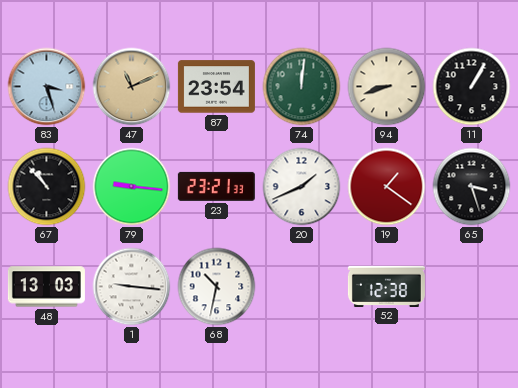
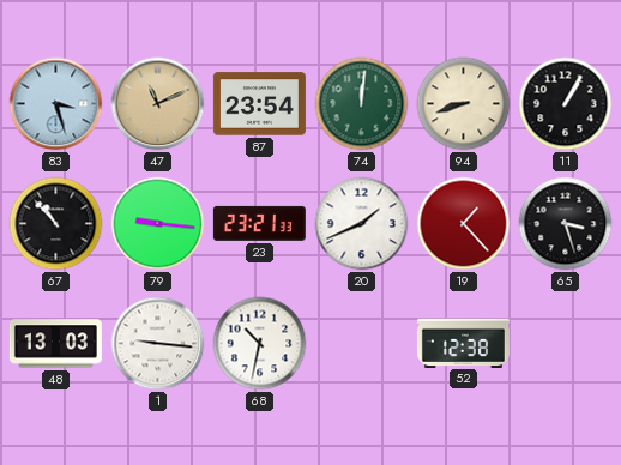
19: 1:21 -> 1:23 (464, 224)
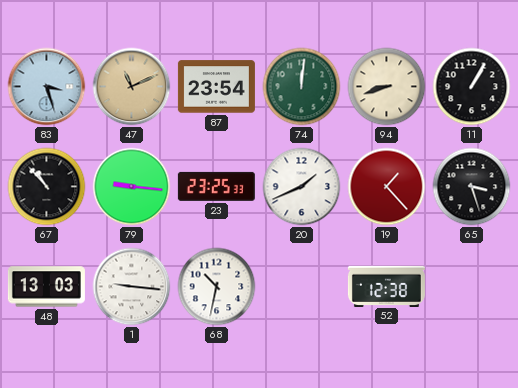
23: 23:21 -> 23:25 (216, 186)
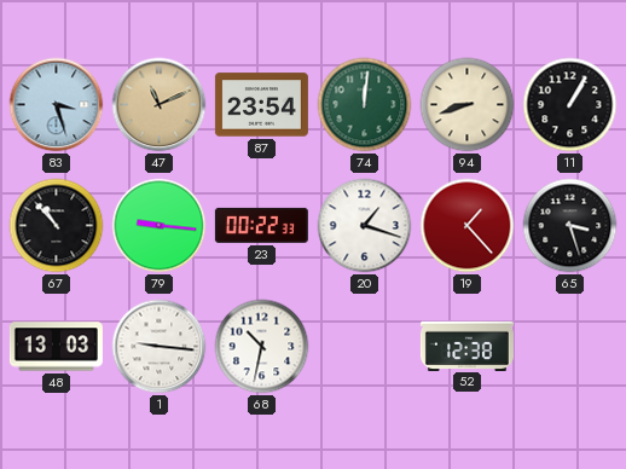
23: 23:25 -> 00:22 (261, 225)
20: 1:41 -> 1:18 (365, 226)
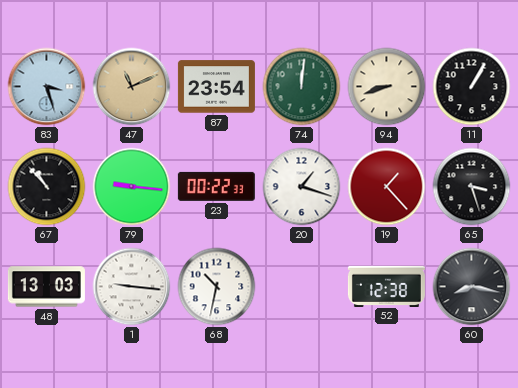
60: none -> 8:17 (472, 287)
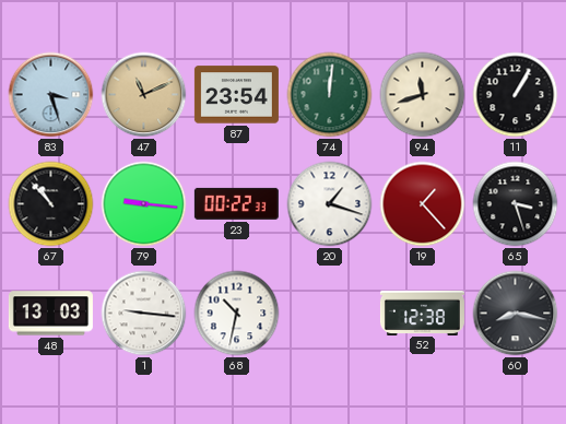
94: 8:42 -> 11:42 (423, 95)
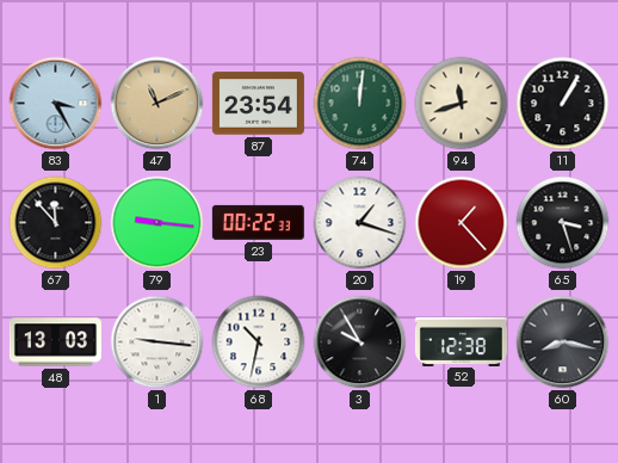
83: 3:27 -> 3:25 (56, 104)
67: 10:53 -> 11:53 (56, 223)
3: none -> 9:55 (360, 342)
